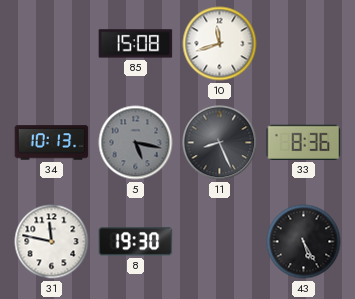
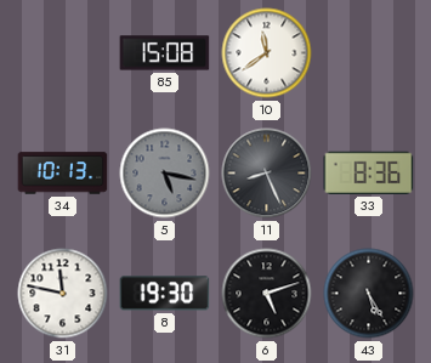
10: 11:42 -> 11:39 (267, 53)
6: none -> 5:12 (267, 294)
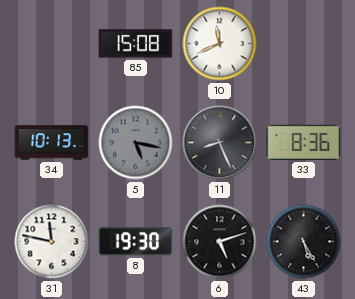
10: 11:39 -> 11:41 (220, 44)
